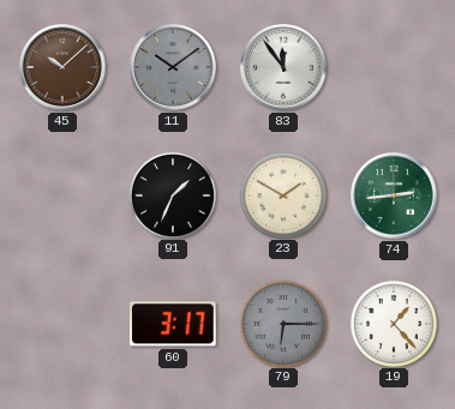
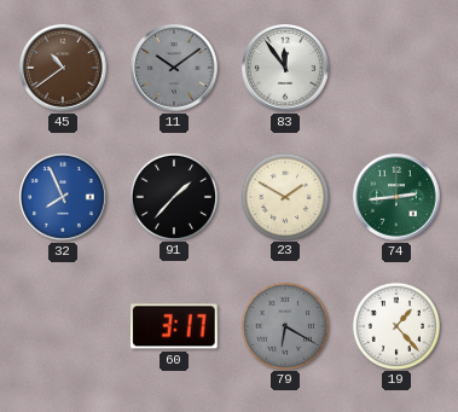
45: 10:08 -> 10:39 (63, 68)
32: none -> 7:56 (63, 197)
91: 1:34 -> 1:37 (173, 196)
79: 6:15 -> 6:20 (284, 325)
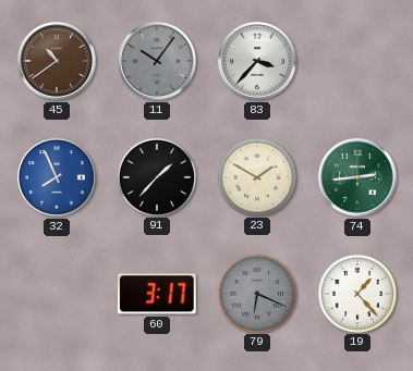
11: 10:09 -> 10:06 (157, 61)
83: 11:54 -> 3:37 (257, 61)
79: 6:20 -> 6:19 (256, 293)
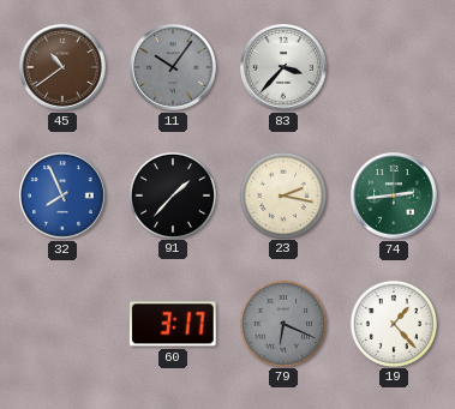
23: 1:50 -> 2:17 (282, 194)
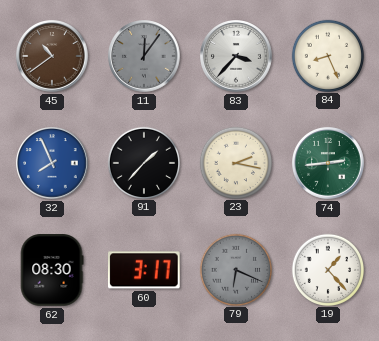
11: 10:06 -> 12:06 (144, 56)
84: none -> 8:26 (327, 55)
62: none -> 08:30 (52, 270)
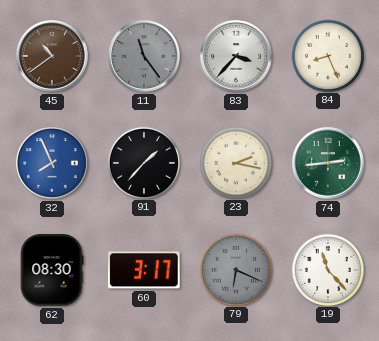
11: 12:06 -> 11:24 (144, 56)
19: 1:23 -> 11:23 (327, 269)
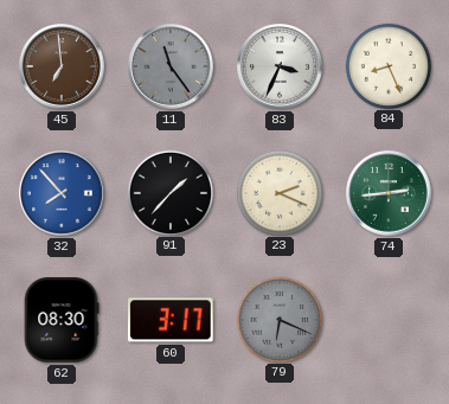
45: 10:39 -> 6:59 (62, 66)
83: 3:37 -> 3:34 (280, 66)
32: 7:56 -> 7:53 (62, 193)
23: 2:17 -> 2:19 (278, 192)
19: 11:23 -> none (327, 269)
